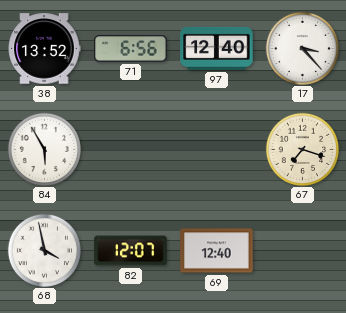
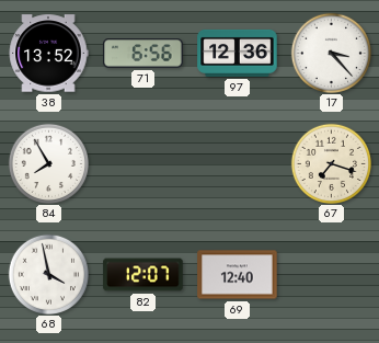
97: 12:40 -> 12:36 (238, 53)
84: 5:55 -> 7:55 (48, 163)
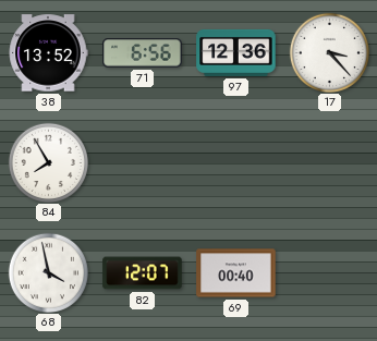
67: 7:18 -> none (331, 163)
69: 12:40 -> 00:40 (236, 273)
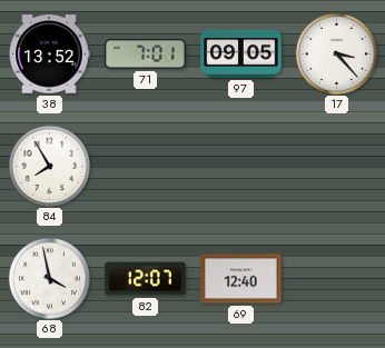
71: 6:56 -> 7:01 (146, 54)
97: 12:36 -> 09:05 (241, 53)
69: 00:40 -> 12:40 (241, 279)
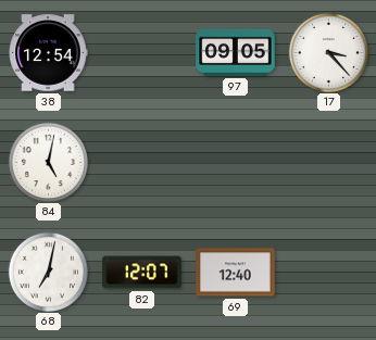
38: 13:52 -> 12:54 (48, 53)
71: 7:01 -> none (146, 54)
84: 7:55 -> 5:02 (48, 162)
68: 3:58 -> 7:02 (48, 272)
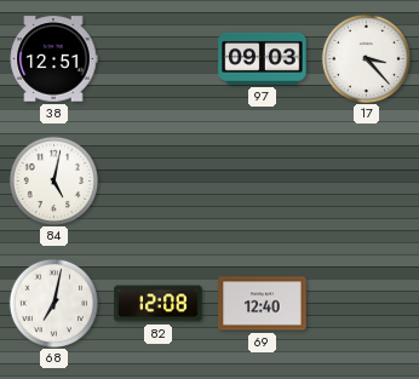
38: 12:54 -> 12:51 (53, 59)
97: 09:05 -> 09:03 (263, 58)
82: 12:07 -> 12:08 (159, 304)
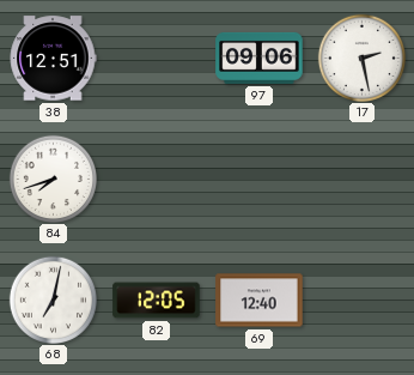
97: 09:03 -> 09:06 (260, 58)
17: 3:23 -> 2:28 (361, 58)
84: 5:02 -> 7:42 (53, 179)
82: 12:08 -> 12:05 (157, 301)
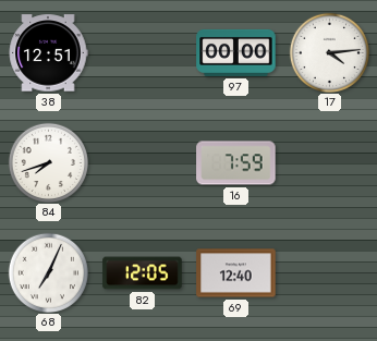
97: 09:06 -> 00:00 (236, 52)
17: 2:28 -> 4:14 (329, 52)
16: none -> 7:59 (236, 163)
68: 7:02 -> 7:04 (48, 272)
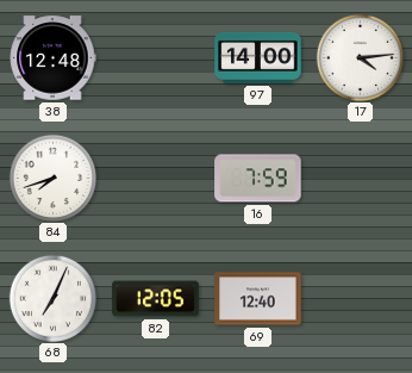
38: 12:51 -> 12:48 (52, 58)
97: 00:00 -> 14:00 (258, 57)
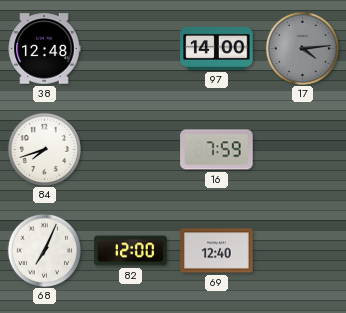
17 dial: white -> grey (302, 48)
82: 12:05 -> 12:00 (131, 251)
